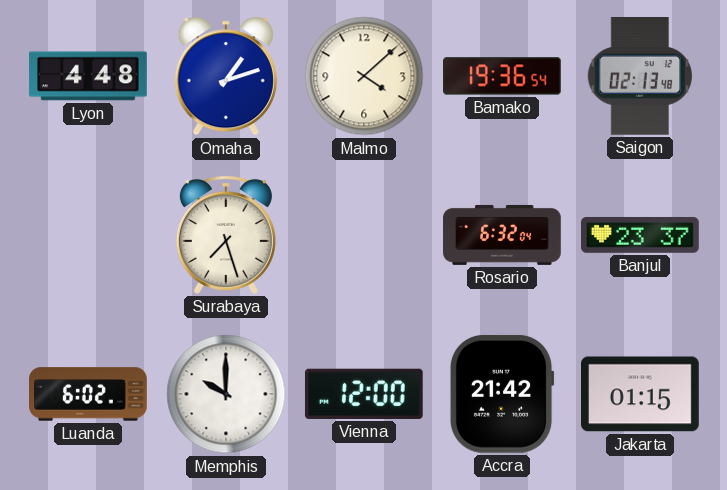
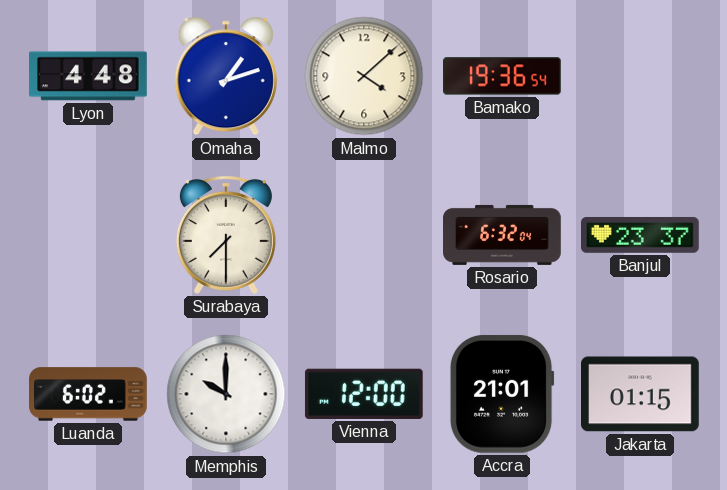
Saigon: 02:13 -> none (639, 77)
Surabaya: 7:27 -> 7:30 (226, 235)
Accra: 21:42 -> 21:01 (502, 394)
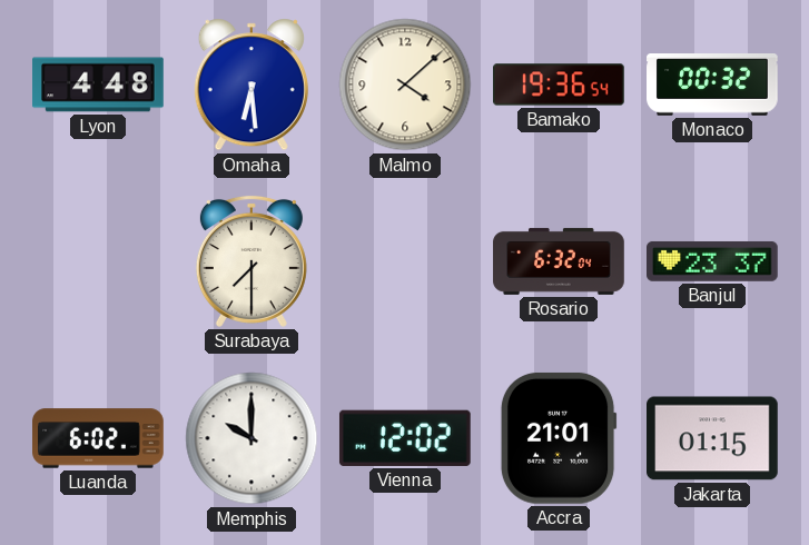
Omaha: 1:12 -> 6:29 (251, 85)
Monaco: none -> 00:32 (712, 85)
Vienna: 12:00 -> 12:02 (405, 438)
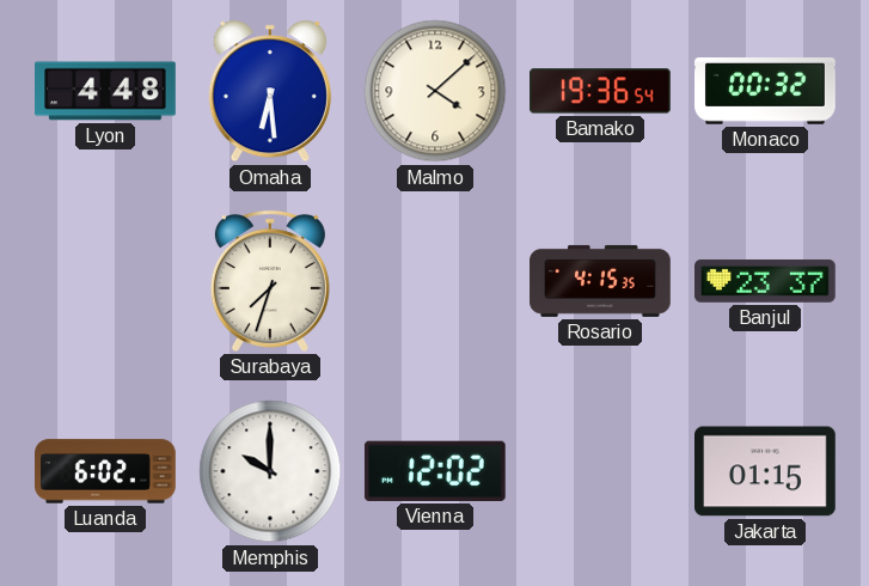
Surabaya: 7:30 -> 7:33 (270, 281)
Rosario: 6:32 -> 4:15 (600, 281)
Accra: 21:01 -> none (559, 438)
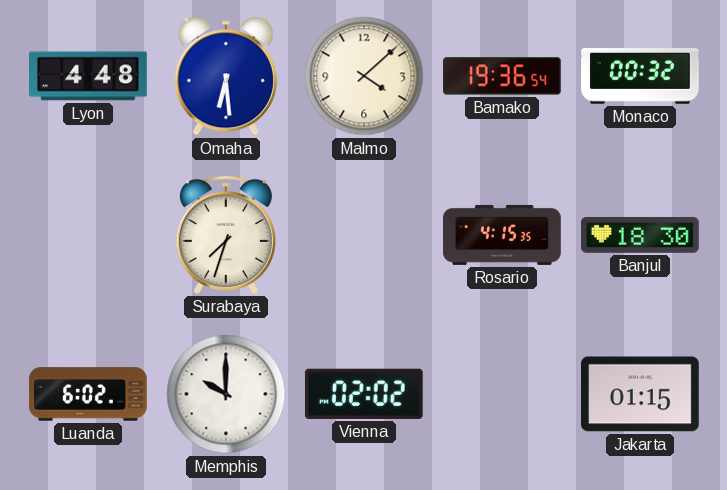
Banjul: 23:37 -> 18:30 (641, 235)
Vienna: 12:02 -> 02:02 (364, 394)
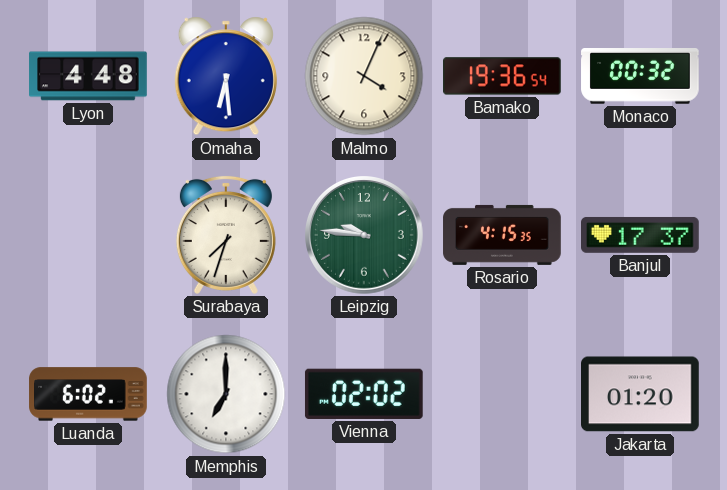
Malmo: 4:08 -> 4:04 (364, 76)
Leipzig: none -> 9:46 (365, 236)
Banjul: 18:30 -> 17:37 (641, 235)
Memphis: 10:00 -> 7:00 (226, 394)
Jakarta: 01:15 -> 01:20 (641, 394)
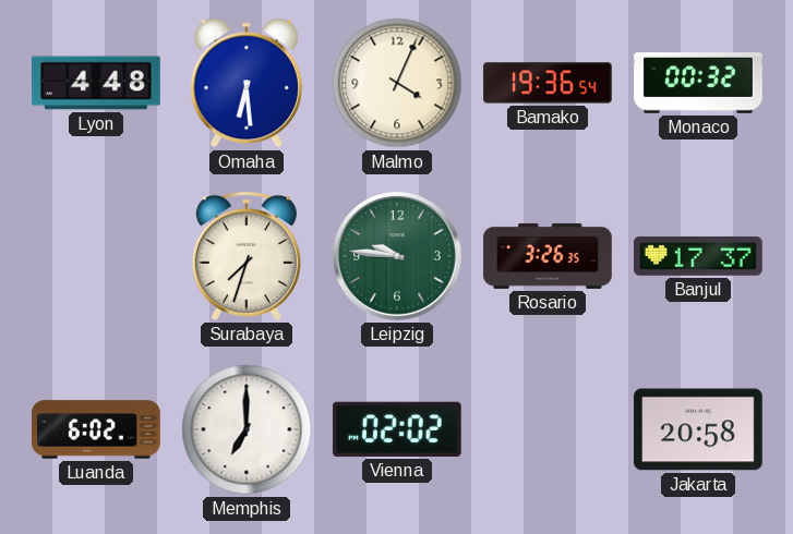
Rosario: 4:15 -> 3:26 (548, 256)
Jakarta: 01:20 -> 20:58 (699, 429)
